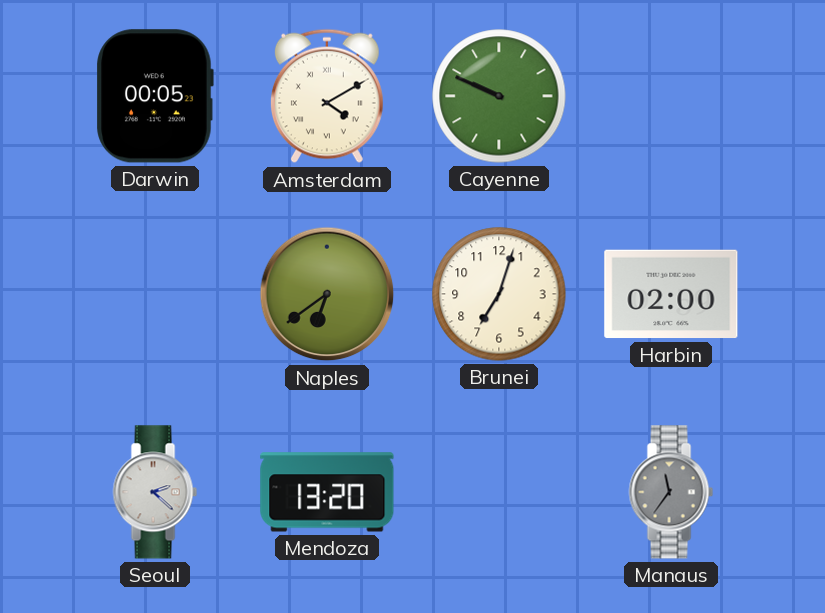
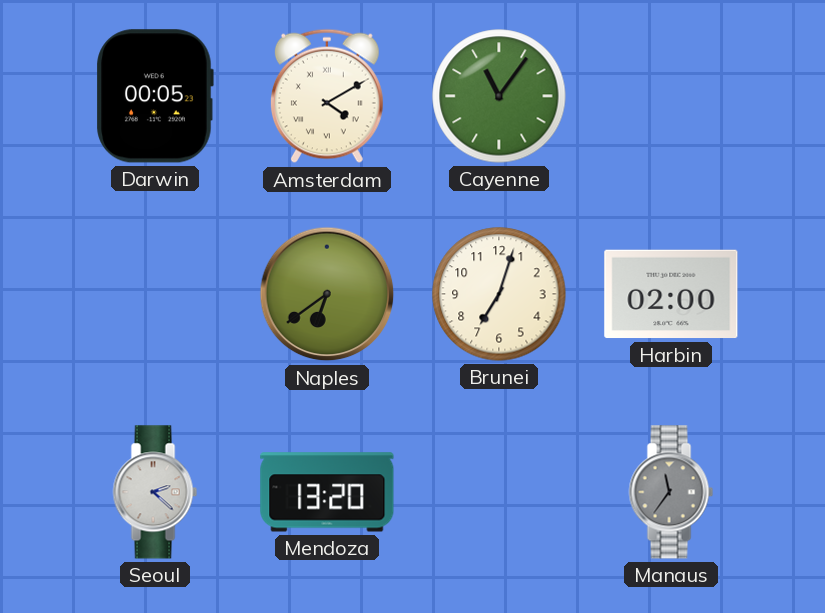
Cayenne: 9:49 -> 11:06 (499, 96)
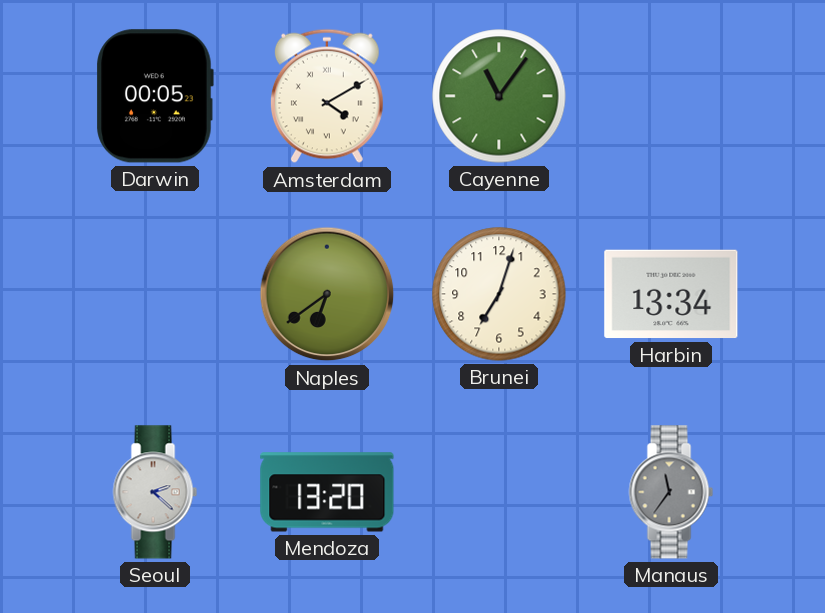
Harbin: 02:00 -> 13:34 (671, 294)
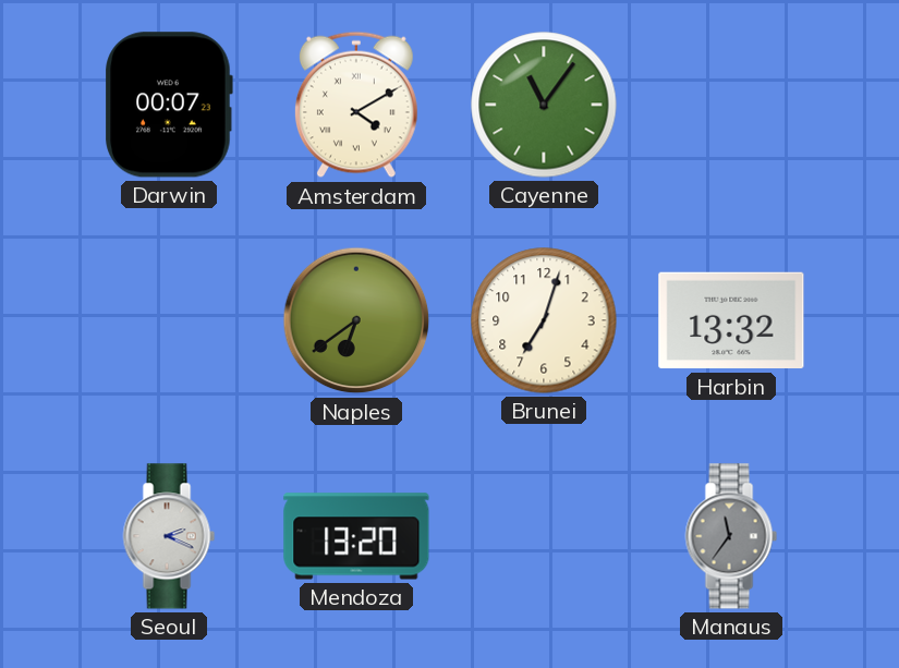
Darwin: 00:05 -> 00:07 (169, 105)
Harbin: 13:34 -> 13:32 (731, 320)
Seoul: 2:22 -> 2:19 (169, 536)
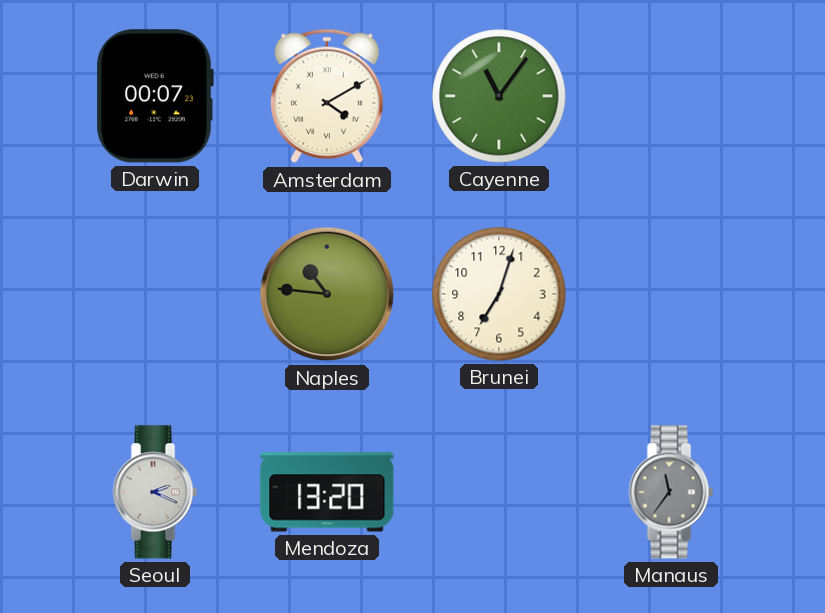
Naples: 6:39 -> 10:46 (327, 294)
Harbin: 13:32 -> none (731, 320)
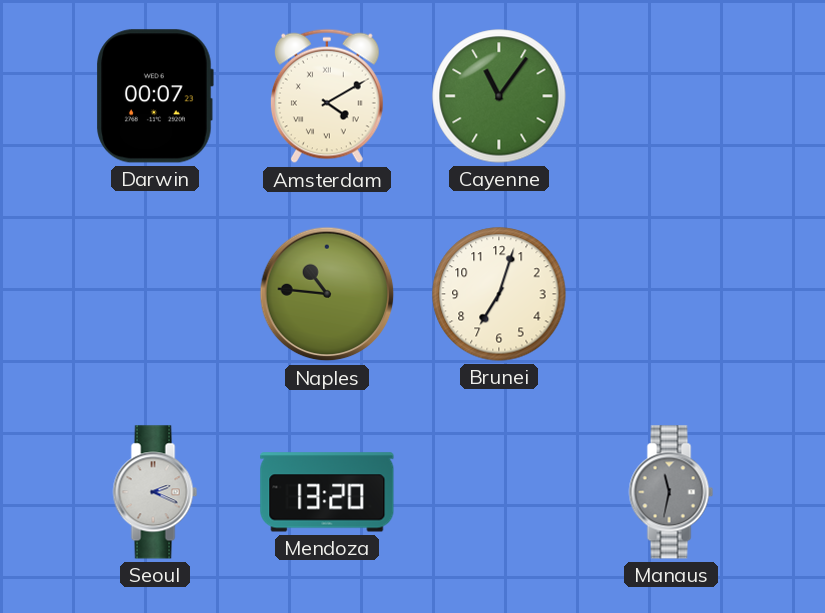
Manaus: 11:36 -> 11:32 (671, 492)
